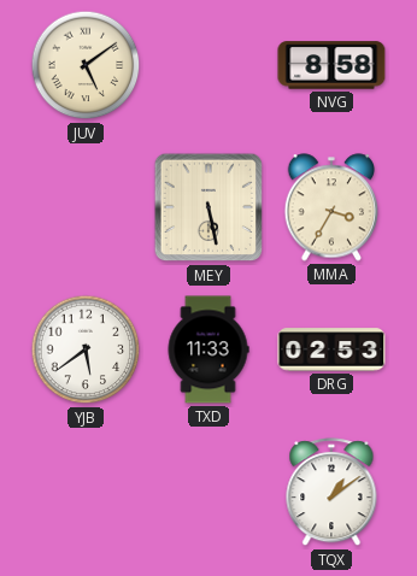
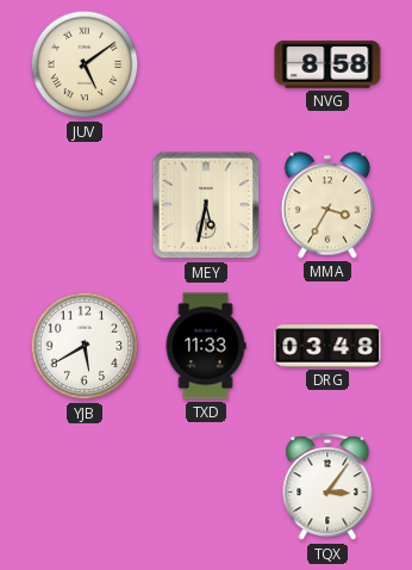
MEY: 5:28 -> 5:32 (206, 205)
YJB: 5:39 -> 5:40 (85, 346)
DRG: 02:53 -> 03:48 (327, 346)
TQX: 1:09 -> 3:06 (327, 488)
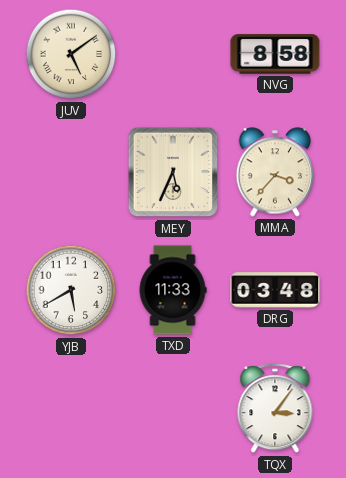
MEY: 5:32 -> 5:34 (173, 172)
MMA: 3:35 -> 3:37 (275, 172)
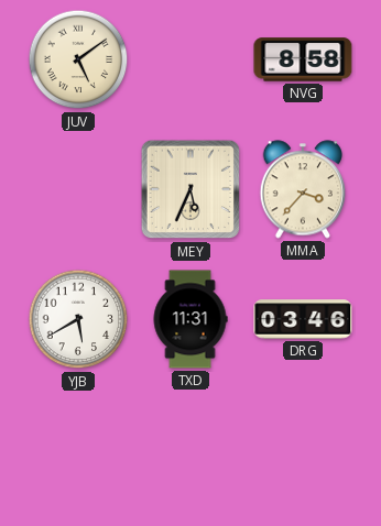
TXD: 11:33 -> 11:31 (190, 319)
DRG: 03:48 -> 03:46 (303, 319)
TQX: 3:06 -> none (275, 409)
